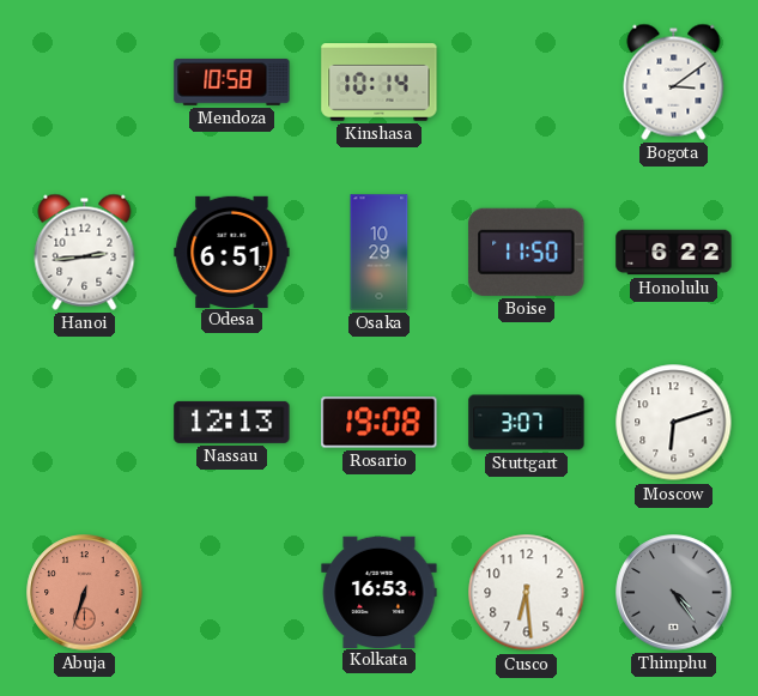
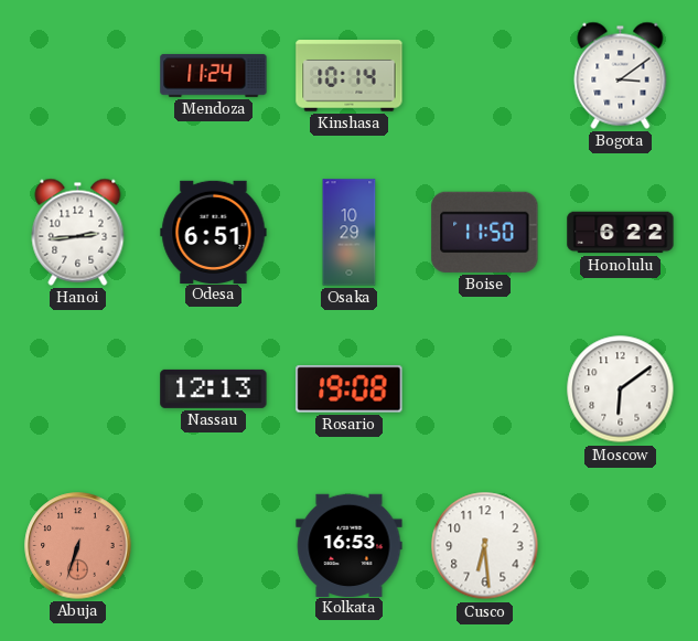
Mendoza: 10:58 -> 11:24 (214, 75)
Stuttgart: 3:07 -> none (527, 423)
Moscow: 6:12 -> 6:09 (621, 389)
Thimphu: 4:24 -> none (674, 593)
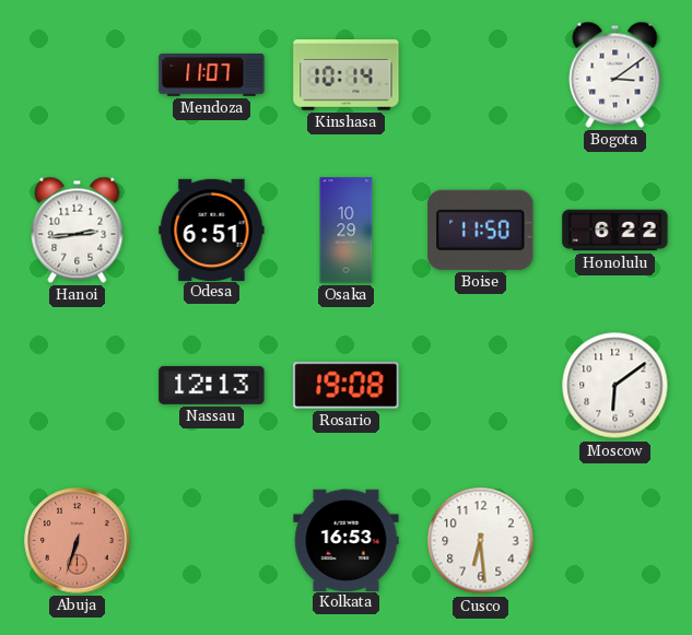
Mendoza: 11:24 -> 11:07 (212, 74)
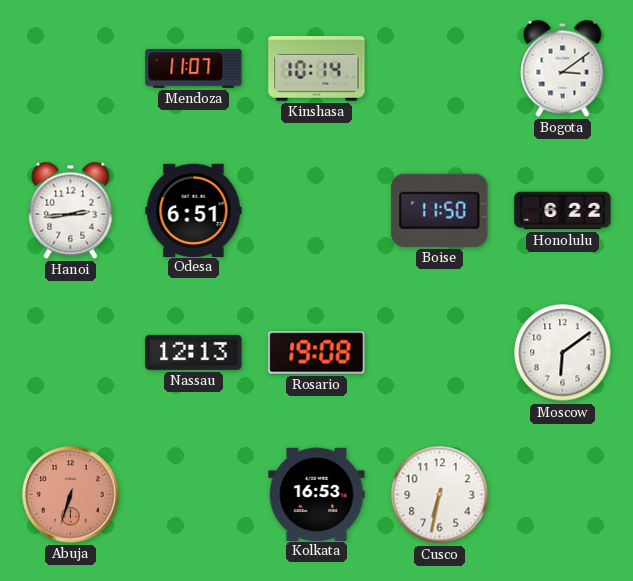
Osaka: 10:29 -> none (347, 231)
Cusco: 6:29 -> 6:32 (440, 495)
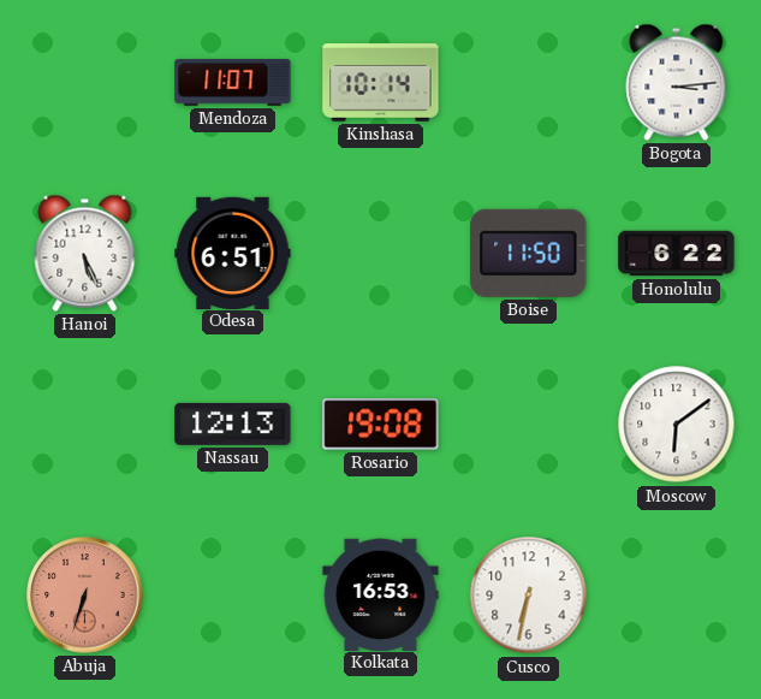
Bogota: 3:09 -> 3:14 (677, 82)
Hanoi: 2:44 -> 5:26 (85, 253)
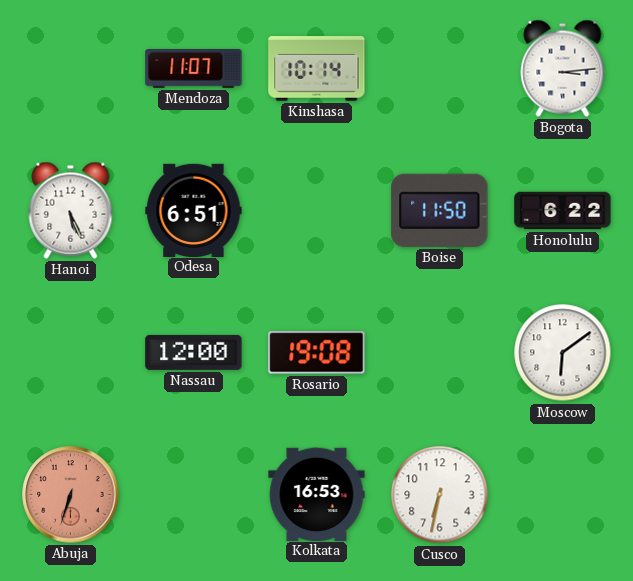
Nassau: 12:13 -> 12:00 (194, 352)
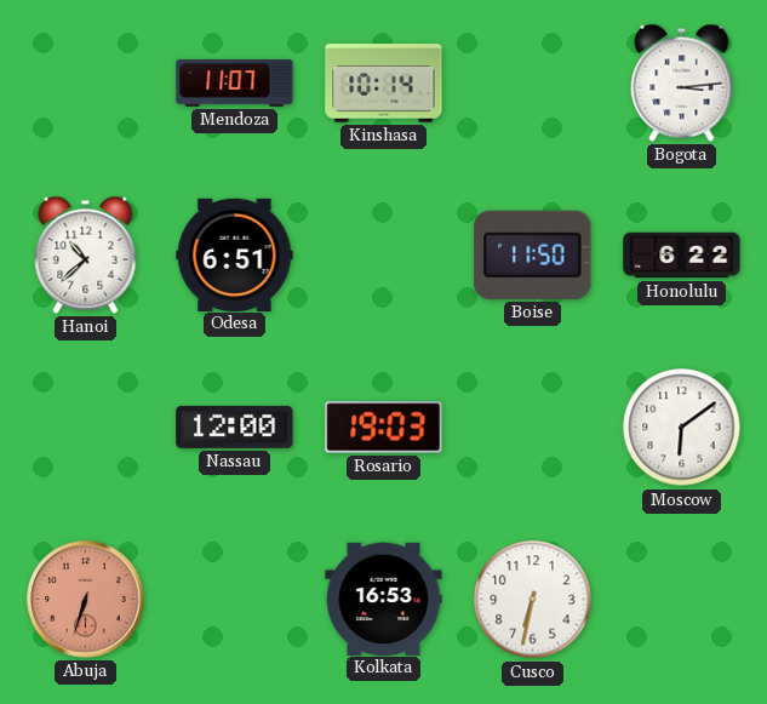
Hanoi: 5:26 -> 10:38 (86, 254)
Rosario: 19:08 -> 19:03 (384, 428)
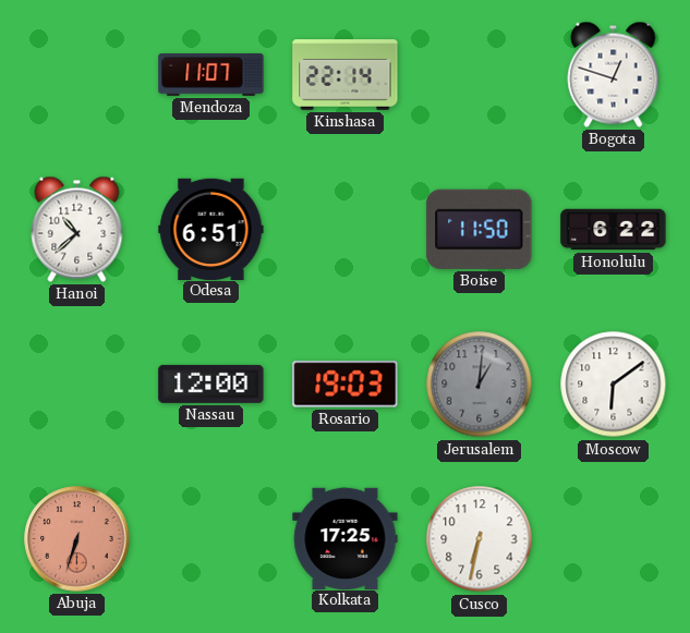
Kinshasa: 10:14 -> 22:14 (346, 75)
Bogota: 3:14 -> 12:48 (614, 74)
Jerusalem: none -> 1:01 (480, 385)
Kolkata: 16:53 -> 17:25 (346, 538)
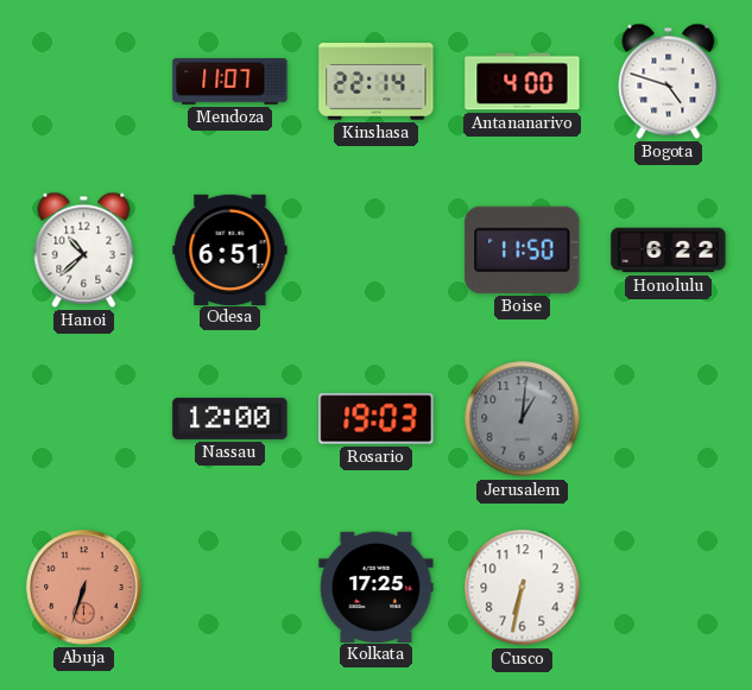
Antananarivo: none -> 4:00 (523, 82)
Bogota: 12:48 -> 4:48 (669, 81)
Moscow: 6:09 -> none (614, 385)
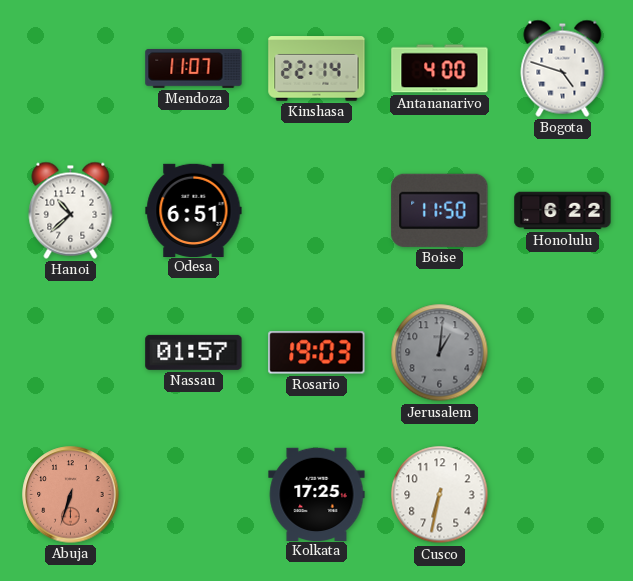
Nassau: 12:00 -> 01:57 (194, 352)
